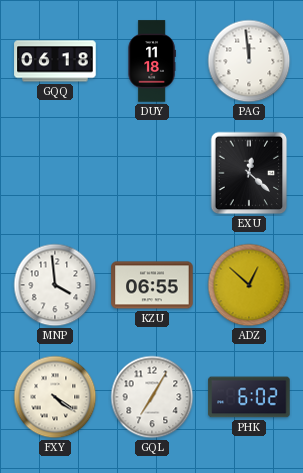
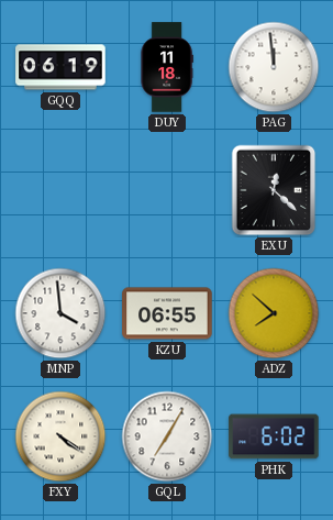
GQQ: 06:18 -> 06:19 (60, 67)
ADZ: 12:52 -> 7:52 (274, 313)
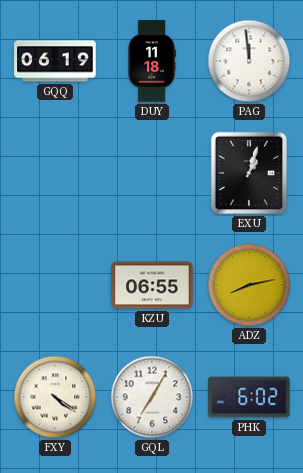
EXU: 12:22 -> 1:03 (249, 173)
MNP: 3:59 -> none (60, 313)
ADZ: 7:52 -> 8:13 (249, 285)
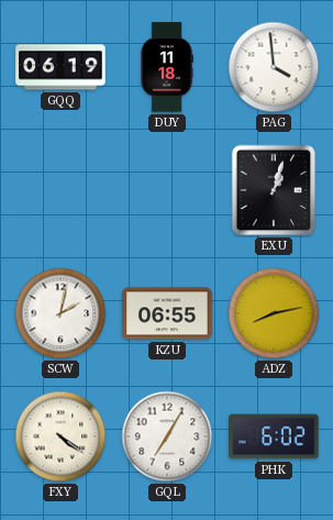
PAG: 11:59 -> 3:59 (274, 67)
SCW: none -> 2:02 (60, 313)
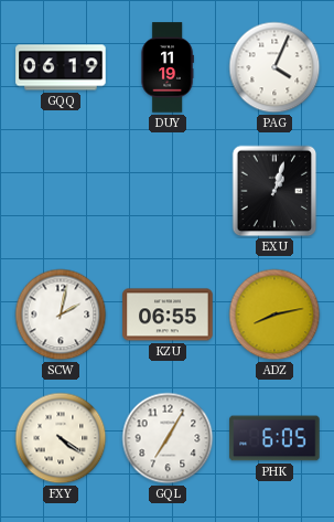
DUY: 11:18 -> 11:19 (168, 67)
PAG: 3:59 -> 4:04 (274, 67)
PHK: 6:02 -> 6:05 (274, 438)
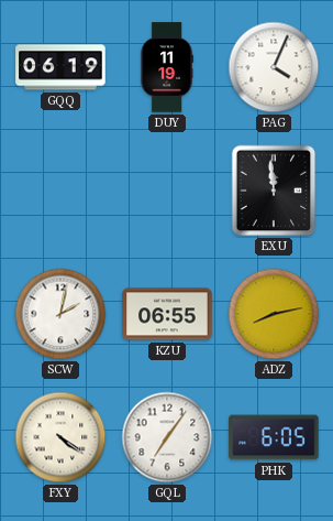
EXU: 1:03 -> 11:59 (274, 191)
GQL: 7:05 -> 7:06 (167, 437)
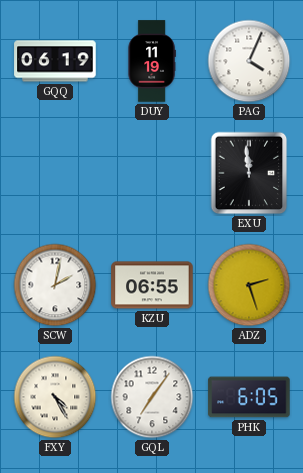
ADZ: 8:13 -> 2:27 (249, 285)
FXY: 4:21 -> 4:25 (55, 397)
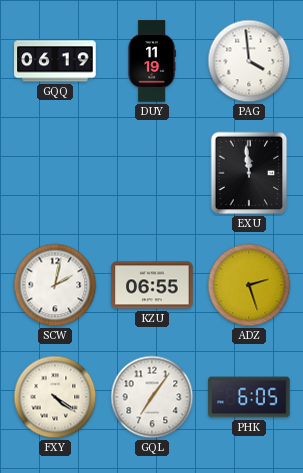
PAG: 4:04 -> 3:59 (249, 61)
FXY: 4:25 -> 4:21 (55, 397)
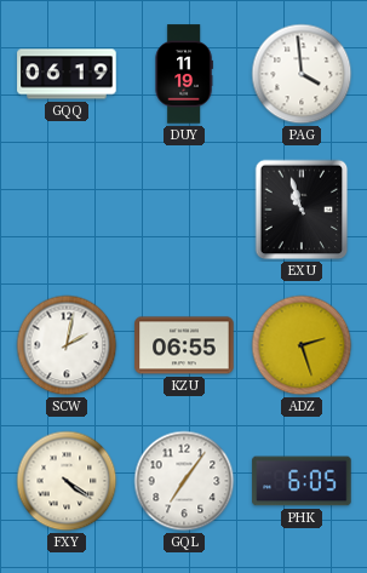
EXU: 11:59 -> 10:57 (302, 210)
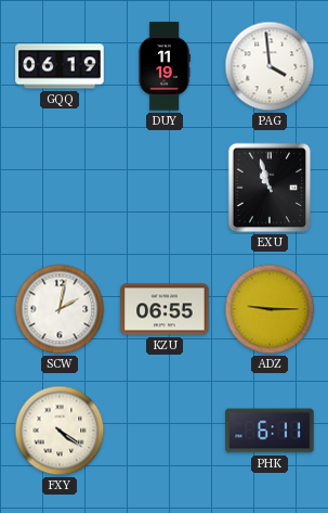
ADZ: 2:27 -> 9:15 (270, 309)
GQL: 7:06 -> none (184, 481)
PHK: 6:05 -> 6:11 (270, 431)
